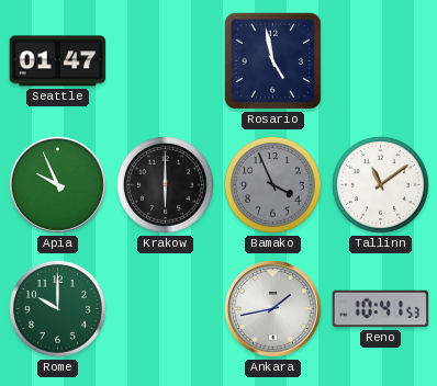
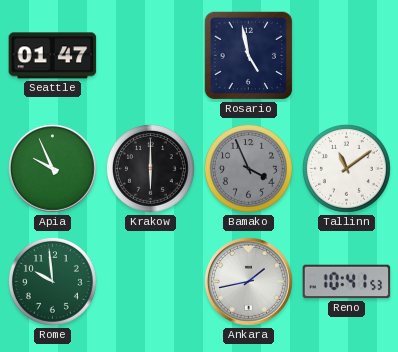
Rome: 10:00 -> 9:59 (52, 281)
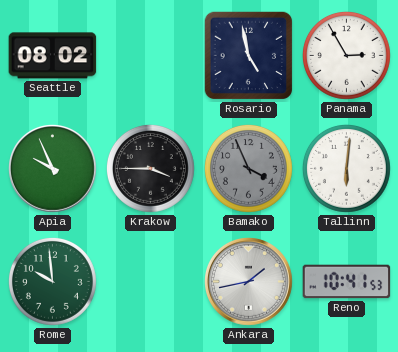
Seattle: 01:47 -> 08:02 (53, 56)
Panama: none -> 2:55 (346, 55)
Krakow: 6:00 -> 3:45 (150, 168)
Tallinn: 11:09 -> 6:01 (346, 168)
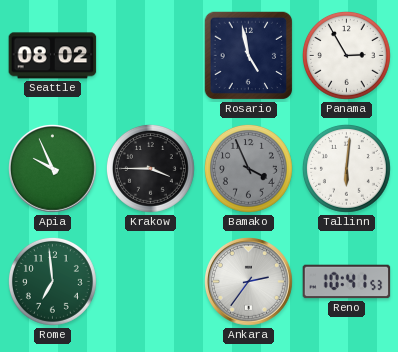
Rome: 9:59 -> 6:59 (52, 281)
Ankara: 1:43 -> 2:36 (249, 282)
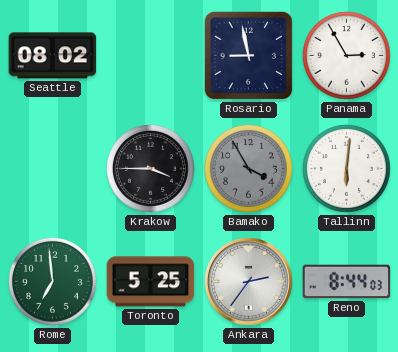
Rosario: 4:58 -> 8:58 (249, 56)
Apia: 9:56 -> none (53, 169)
Bamako: 3:56 -> 3:55 (248, 168)
Toronto: none -> 5:25 (151, 282)
Reno: 10:41 -> 8:44 (347, 282)
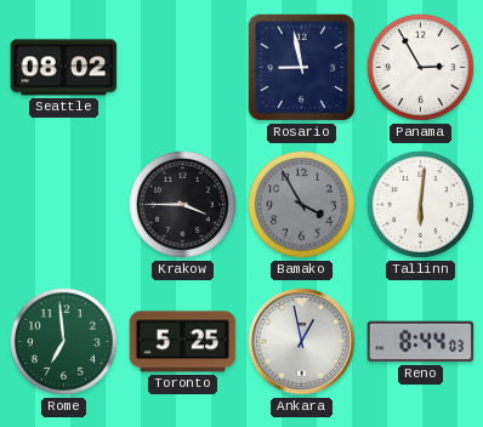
Ankara: 2:36 -> 12:58 (302, 342)
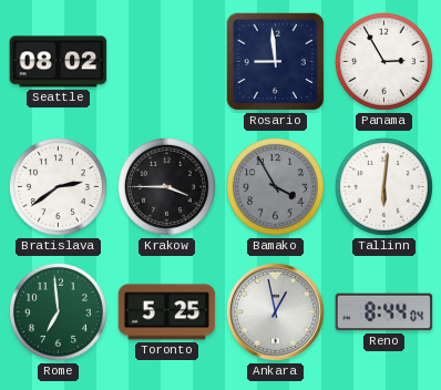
Rosario: 8:58 -> 8:59 (276, 62)
Bratislava: none -> 2:39 (58, 186)
Reno: 8:44:03 -> 8:44:04 (384, 312)
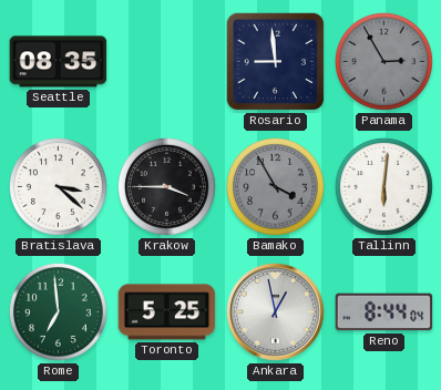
Seattle: 08:02 -> 08:35 (59, 62)
Panama dial: white -> grey (383, 61)
Bratislava: 2:39 -> 3:22 (58, 186)
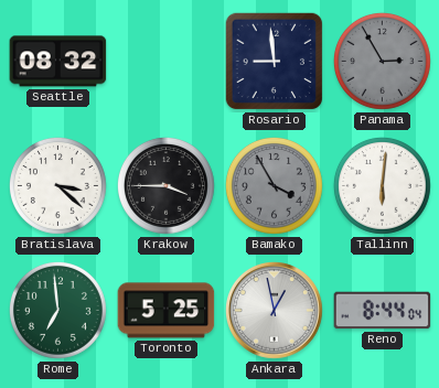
Seattle: 08:35 -> 08:32 (58, 62)
